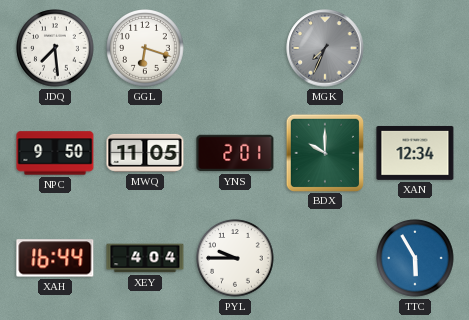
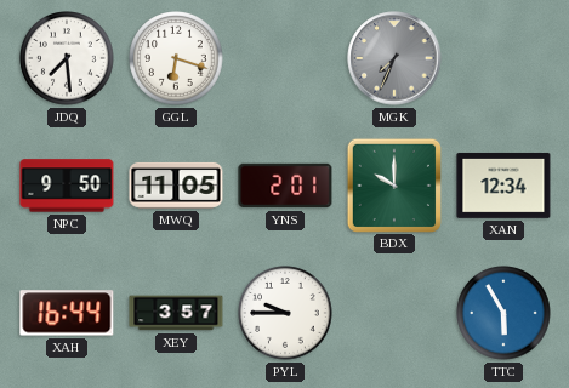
XEY: 4:04 -> 3:57 (176, 313)
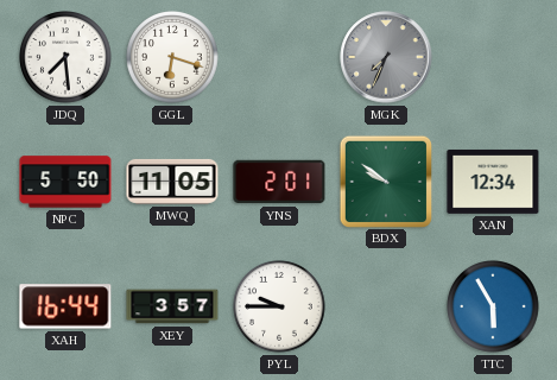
NPC: 9:50 -> 5:50 (65, 182)
BDX: 10:00 -> 9:51 (385, 180)
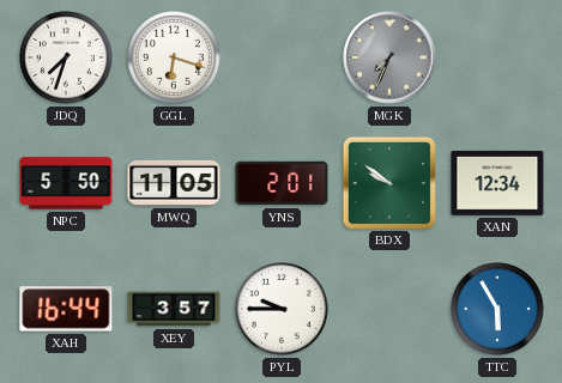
JDQ: 7:29 -> 7:33 (66, 57)
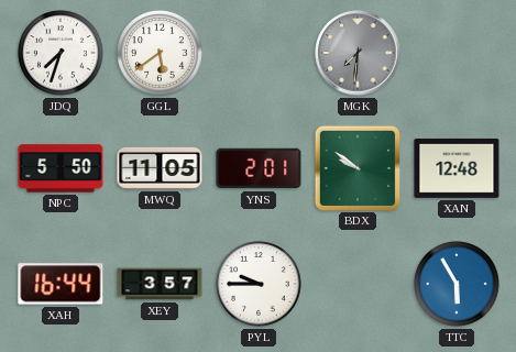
GGL: 6:18 -> 5:39 (160, 53)
MGK: 7:34 -> 7:31 (358, 53)
XAN: 12:34 -> 12:48 (457, 168)
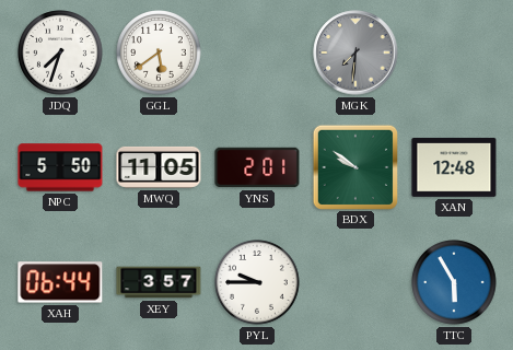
XAH: 16:44 -> 06:44 (60, 282)
